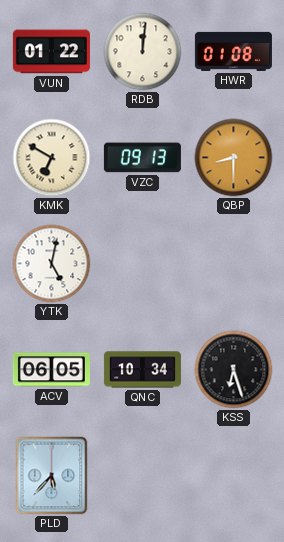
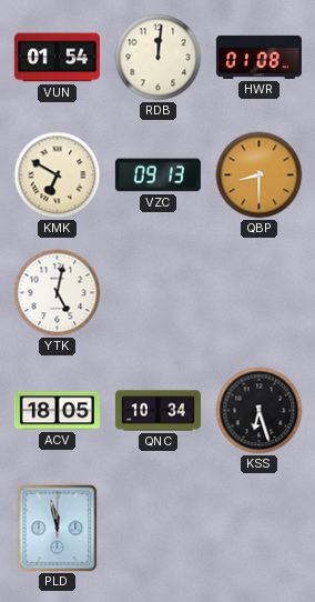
VUN: 01:22 -> 01:54 (57, 58)
ACV: 06:05 -> 18:05 (57, 411)
PLD: 5:37 -> 11:58 (58, 529)
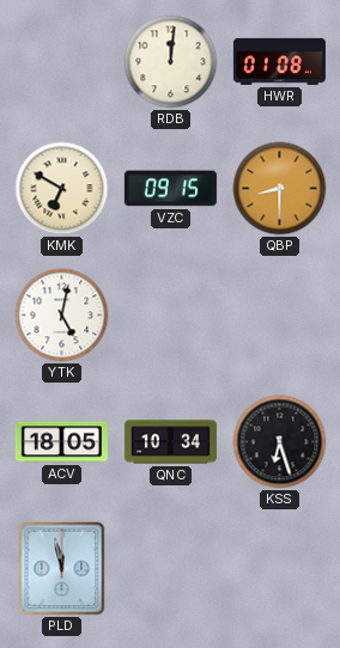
VUN: 01:54 -> none (57, 58)
VZC: 09:13 -> 09:15 (170, 189)
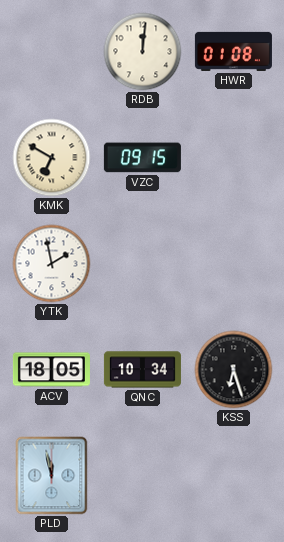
QBP: 8:30 -> none (280, 189)
YTK: 5:02 -> 1:58 (52, 264)
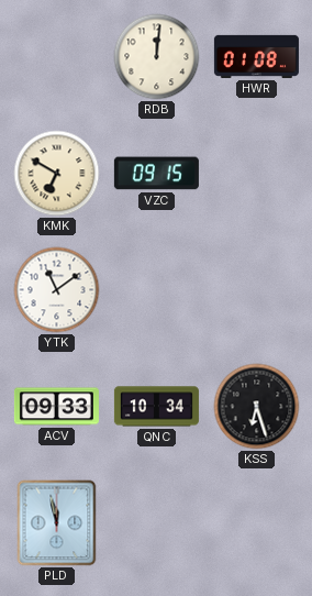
YTK: 1:58 -> 11:09 (57, 290)
ACV: 18:05 -> 09:33 (56, 407)
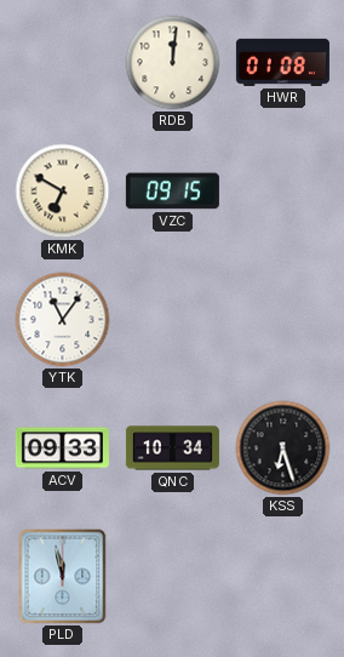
YTK: 11:09 -> 11:06 (63, 320)
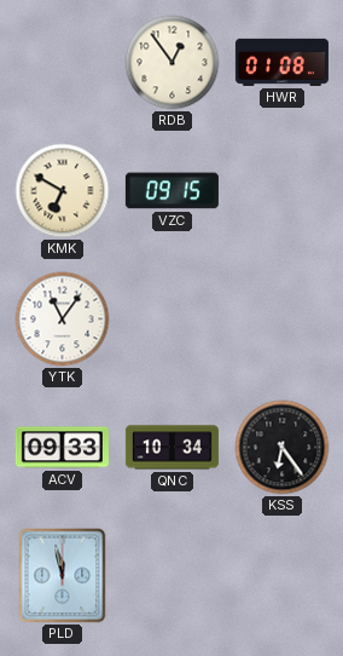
RDB: 12:01 -> 12:54 (173, 63)
KSS: 6:27 -> 6:24 (283, 448)
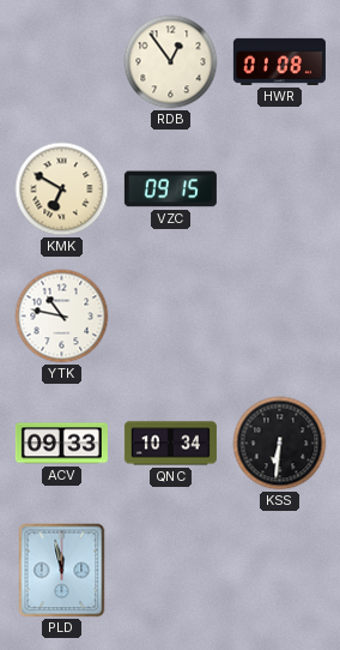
YTK: 11:06 -> 10:47 (62, 317)
KSS: 6:24 -> 6:31 (280, 444)
